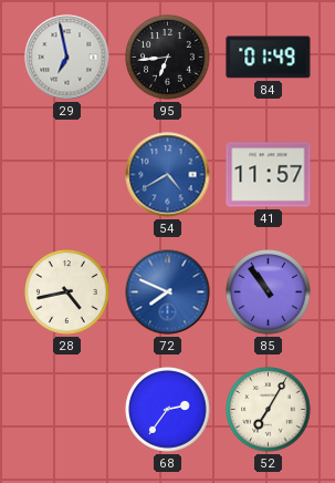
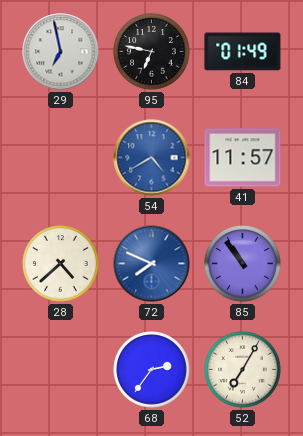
95: 6:44 -> 6:47 (152, 52)
28: 4:43 -> 4:38 (61, 264)
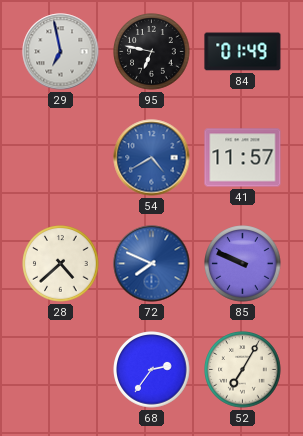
85: 10:54 -> 9:49 (243, 264)
